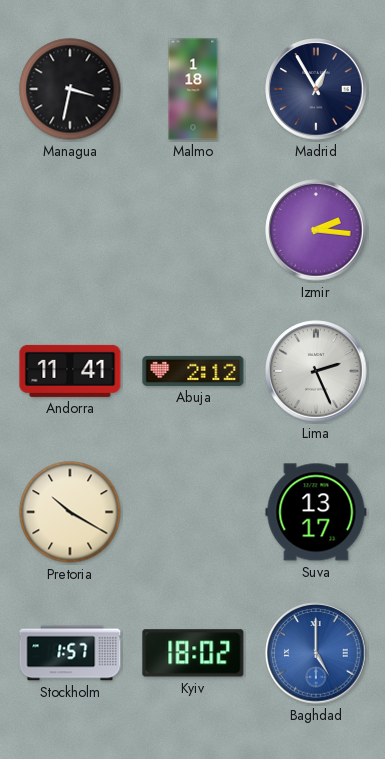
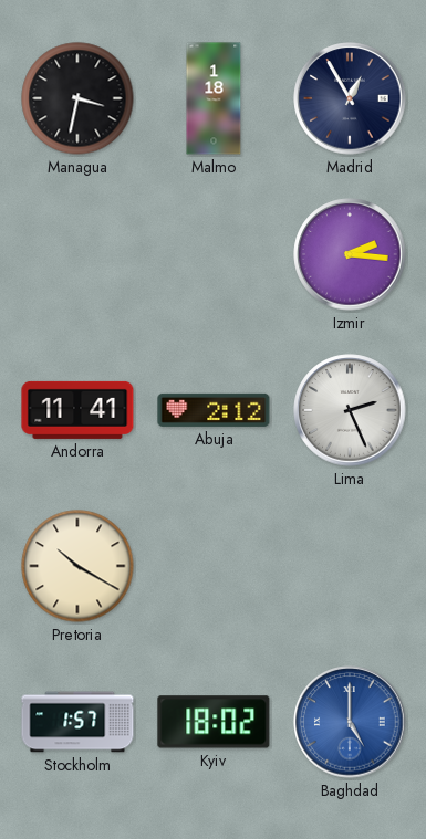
Suva: 13:17 -> none (316, 512)
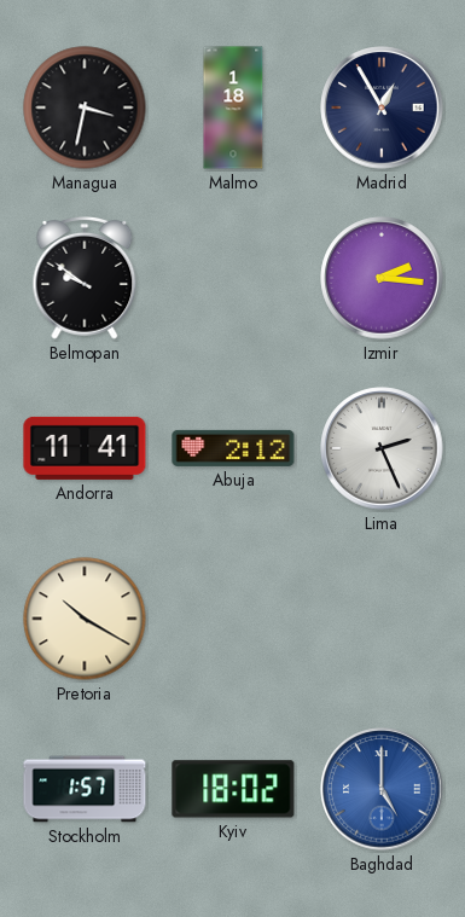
Belmopan: none -> 9:51 (85, 278)
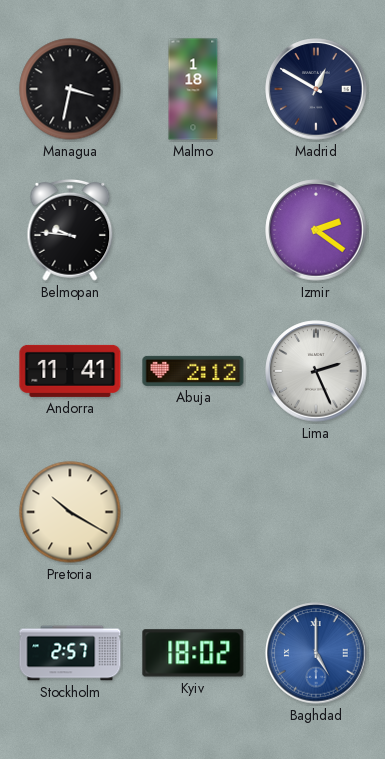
Madrid: 12:55 -> 12:50 (316, 89)
Belmopan: 9:51 -> 9:46 (70, 230)
Izmir: 2:16 -> 2:21 (316, 230)
Stockholm: 1:57 -> 2:57 (70, 653)
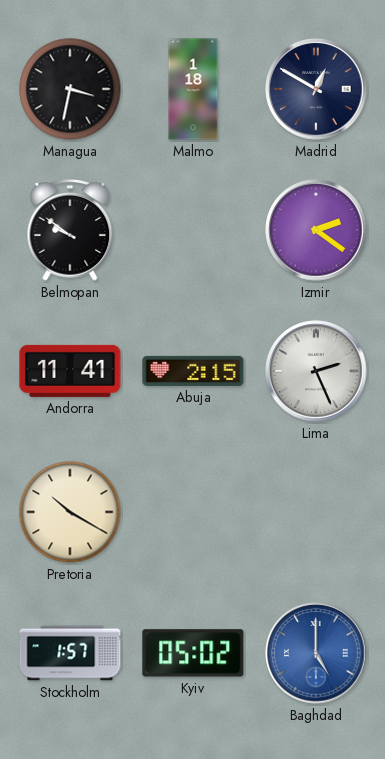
Belmopan: 9:46 -> 9:51 (70, 230)
Abuja: 2:12 -> 2:15 (193, 371)
Stockholm: 2:57 -> 1:57 (70, 653)
Kyiv: 18:02 -> 05:02 (193, 653)
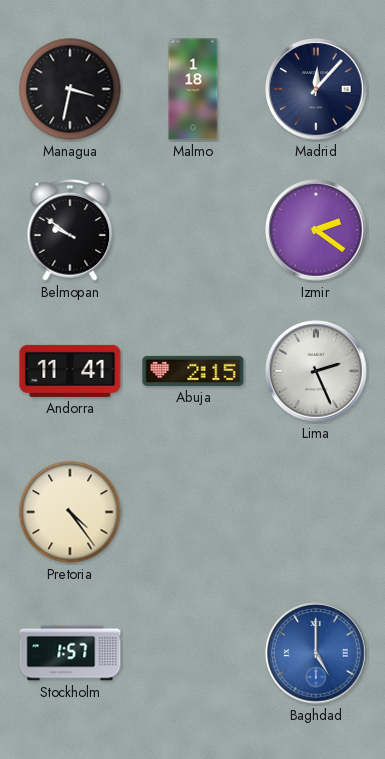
Madrid: 12:50 -> 12:07 (316, 89)
Pretoria: 10:20 -> 4:24 (70, 512)
Kyiv: 05:02 -> none (193, 653)
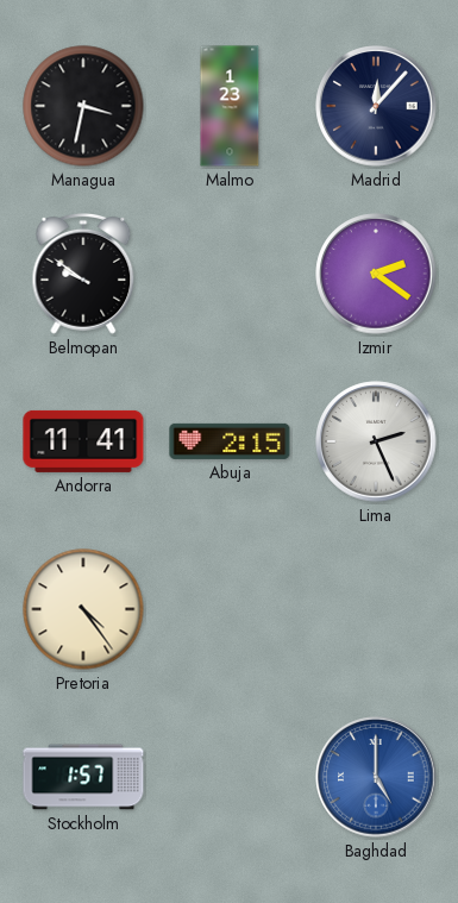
Malmo: 1:18 -> 1:23 (230, 106)
